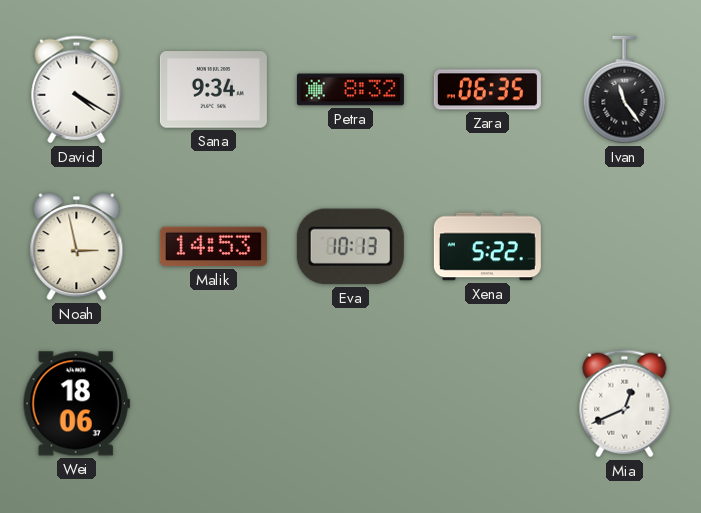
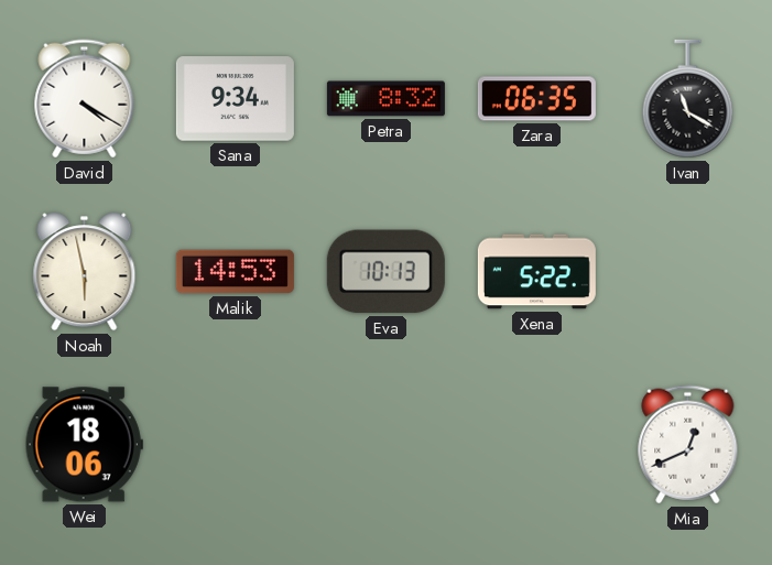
Ivan: 11:24 -> 11:20 (688, 99)
Noah: 2:58 -> 5:58 (85, 272)
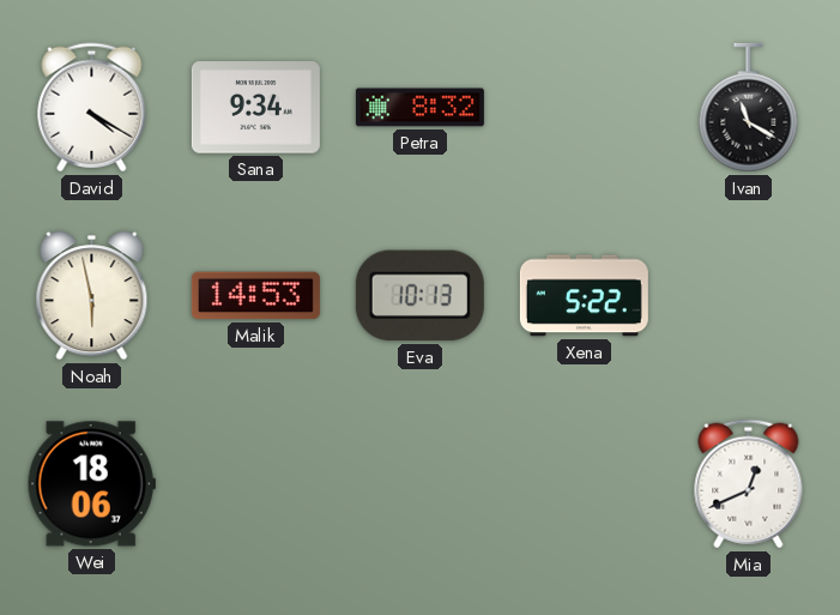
Zara: 06:35 -> none (536, 99)
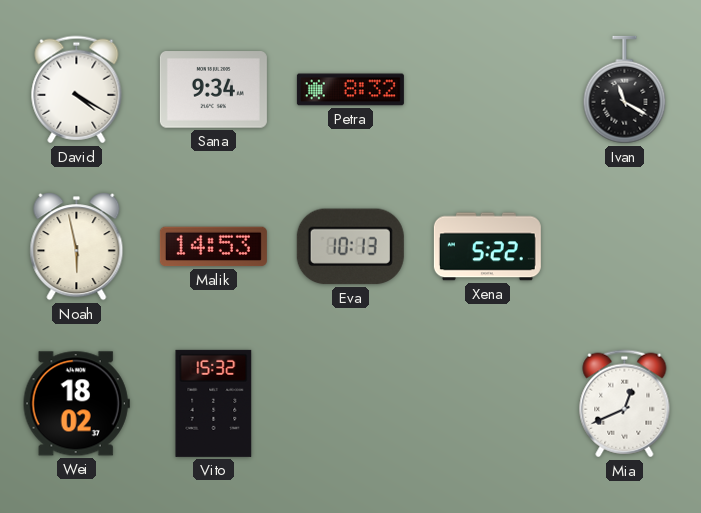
Wei: 18:06 -> 18:02 (76, 404)
Vito: none -> 15:32 (214, 403)
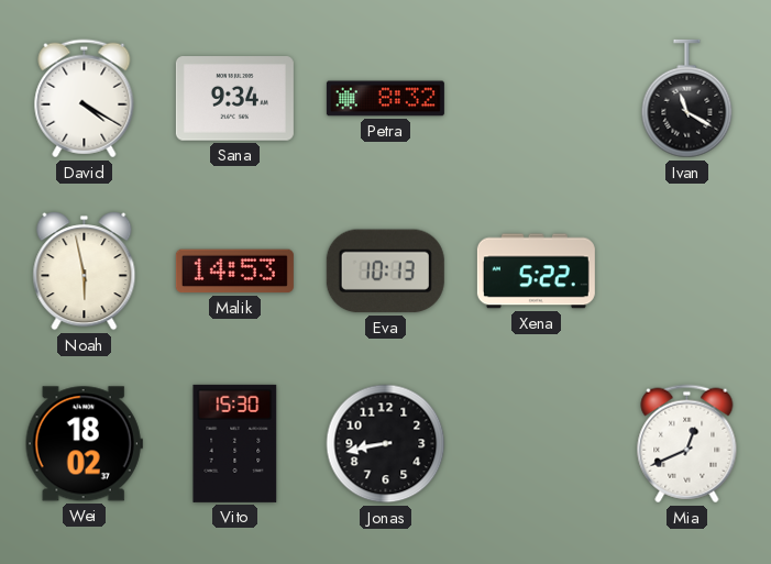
Vito: 15:32 -> 15:30 (235, 443)
Jonas: none -> 8:43 (386, 444)
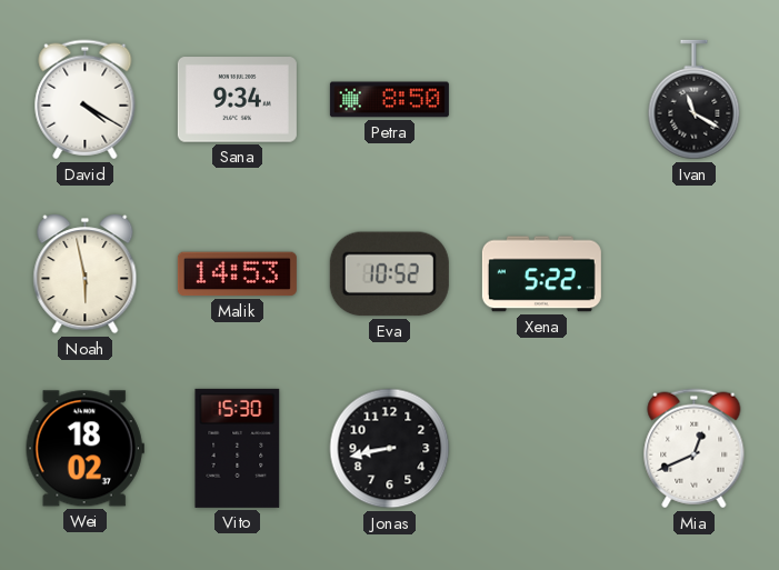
Petra: 8:32 -> 8:50 (389, 100)
Eva: 10:13 -> 10:52 (389, 274)
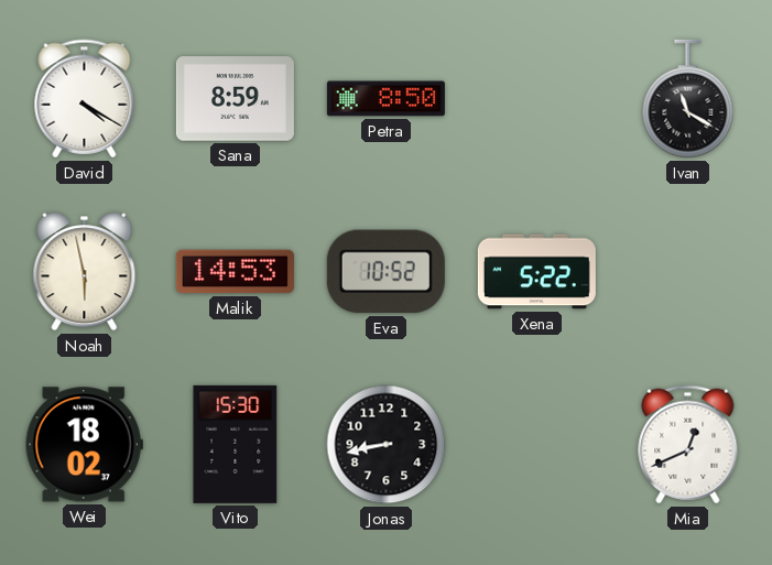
Sana: 9:34 -> 8:59 (235, 99)
